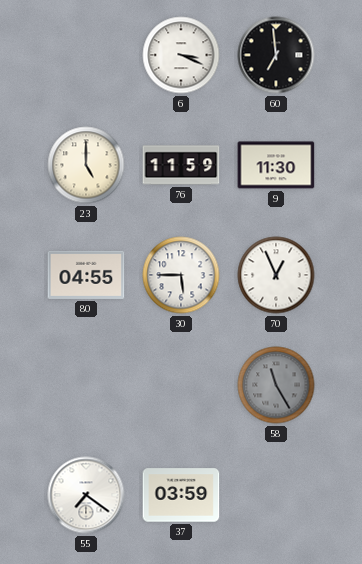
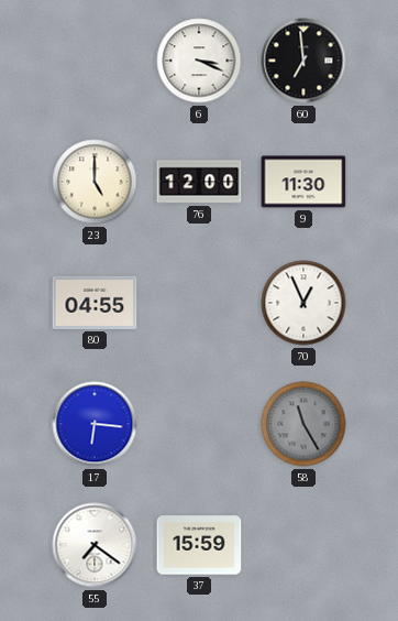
76: 11:59 -> 12:00 (199, 182)
30: 5:45 -> none (181, 275)
17: none -> 6:16 (95, 424)
37: 03:59 -> 15:59 (199, 545)
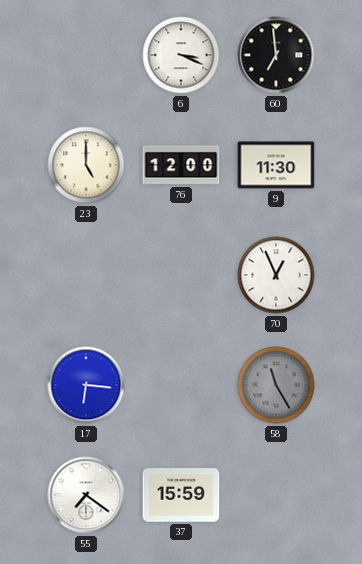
80: 04:55 -> none (95, 303)
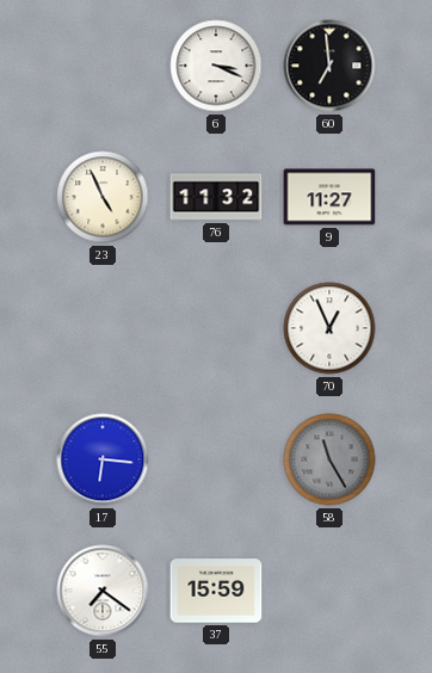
23: 5:00 -> 4:56 (103, 197)
76: 12:00 -> 11:32 (216, 197)
9: 11:30 -> 11:27 (329, 197)
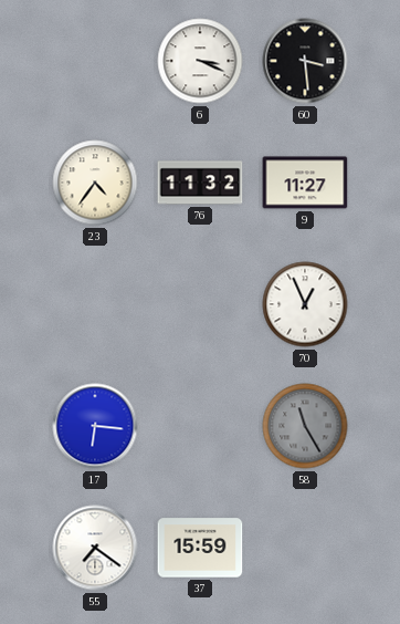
60: 6:59 -> 3:29 (305, 61)
23: 4:56 -> 4:36 (95, 183)
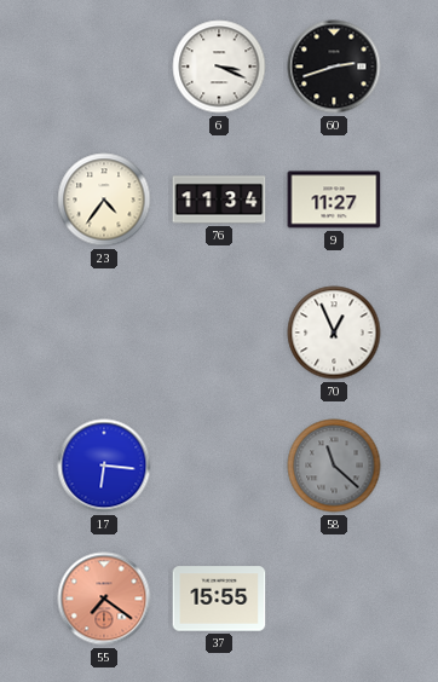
60: 3:29 -> 2:42 (334, 67)
76: 11:32 -> 11:34 (219, 200)
58: 11:25 -> 11:22 (334, 466)
55 dial: white -> salmon (104, 599)
37: 15:59 -> 15:55 (219, 599)
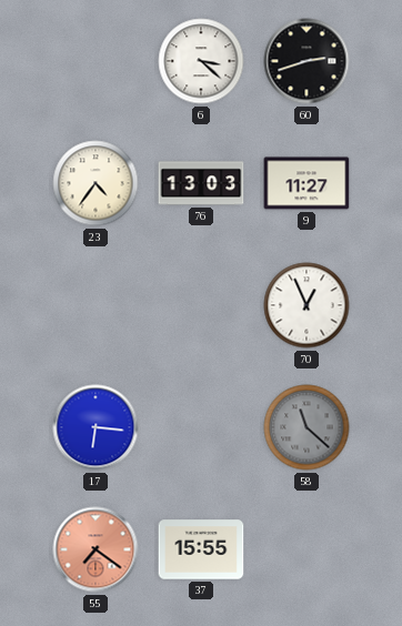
6: 3:19 -> 3:22 (201, 61)
76: 11:34 -> 13:03 (201, 183)
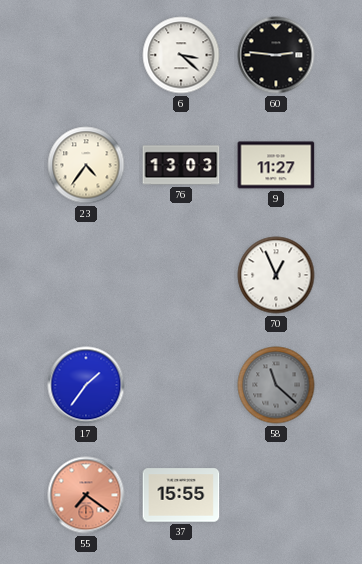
60: 2:42 -> 2:46 (276, 55)
17: 6:16 -> 1:36 (86, 385)
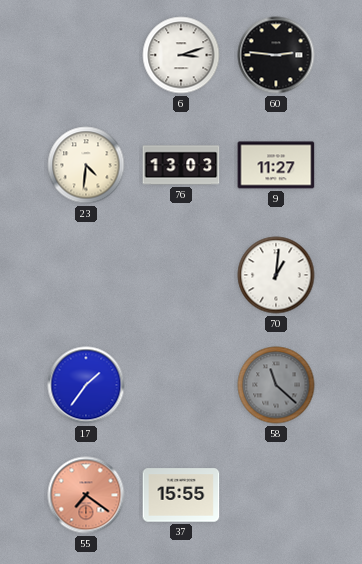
6: 3:22 -> 3:12 (181, 55)
23: 4:36 -> 4:31 (86, 165)
70: 12:56 -> 1:01 (276, 275)
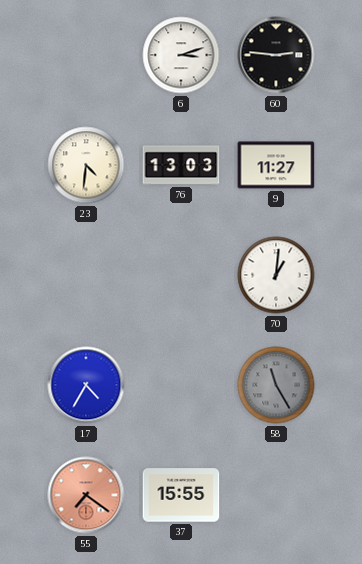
17: 1:36 -> 4:35 (86, 385)
58: 11:22 -> 11:25 (276, 385)
